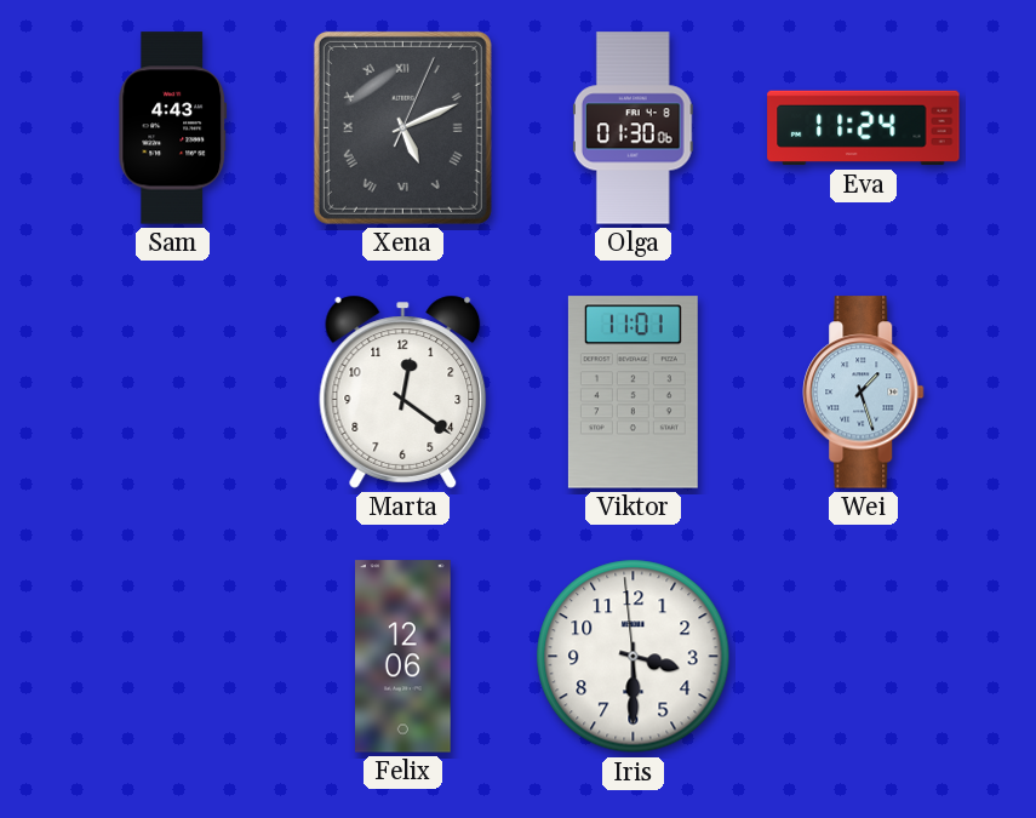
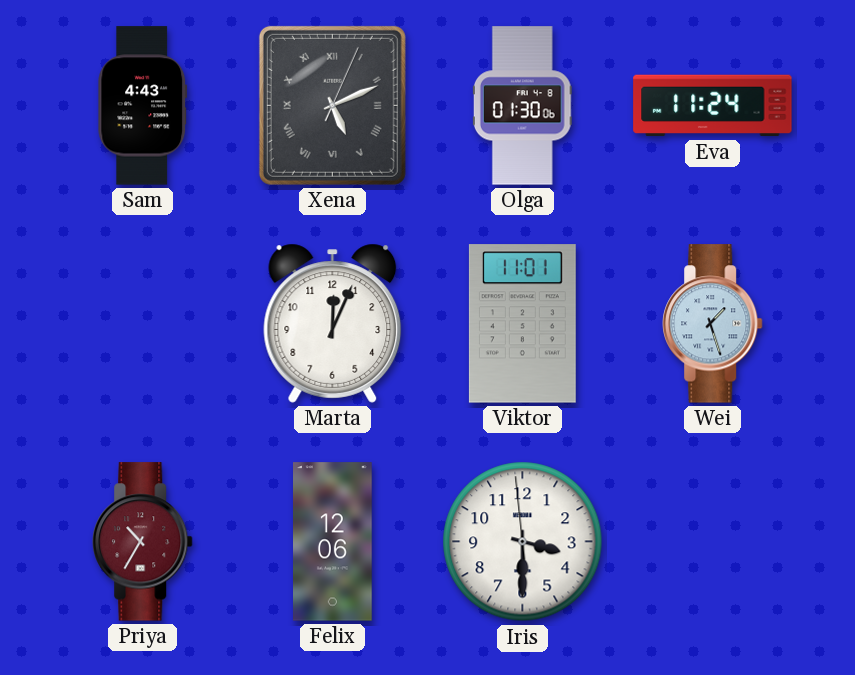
Marta: 12:21 -> 12:04 (333, 323)
Priya: none -> 10:35 (143, 542)
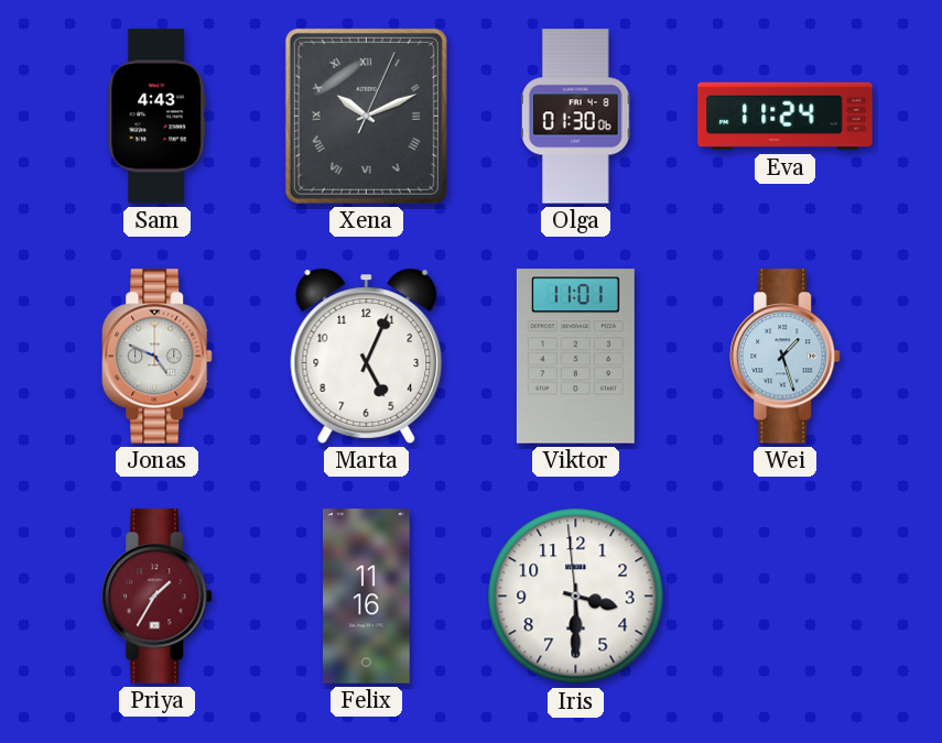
Xena: 5:11 -> 10:11 (366, 116)
Jonas: none -> 4:49 (158, 357)
Marta: 12:04 -> 5:04 (367, 356)
Priya: 10:35 -> 1:35 (158, 597)
Felix: 12:06 -> 11:16 (367, 597)
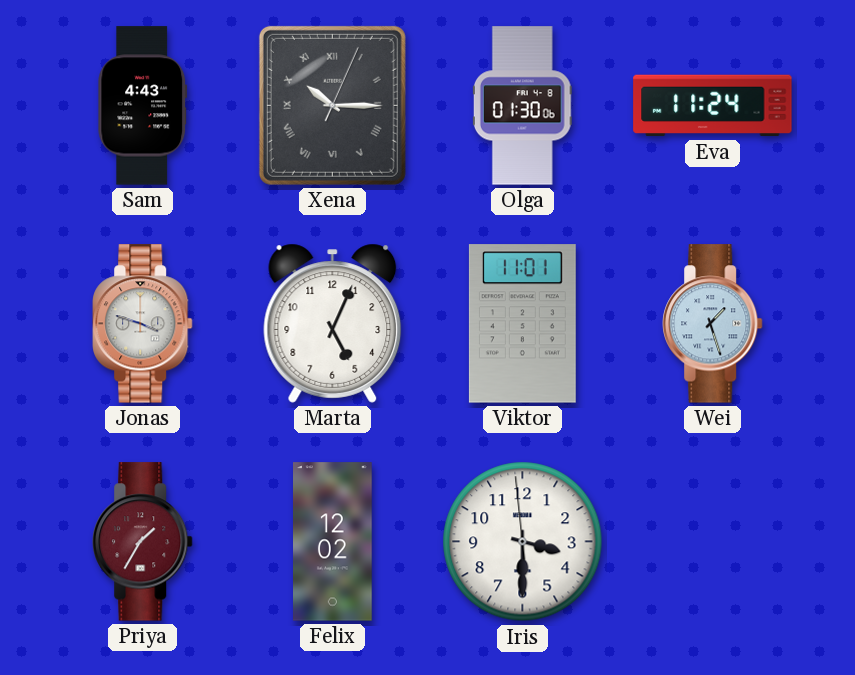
Xena: 10:11 -> 10:15 (332, 105)
Jonas: 4:49 -> 3:48 (143, 324)
Felix: 11:16 -> 12:02 (333, 542)
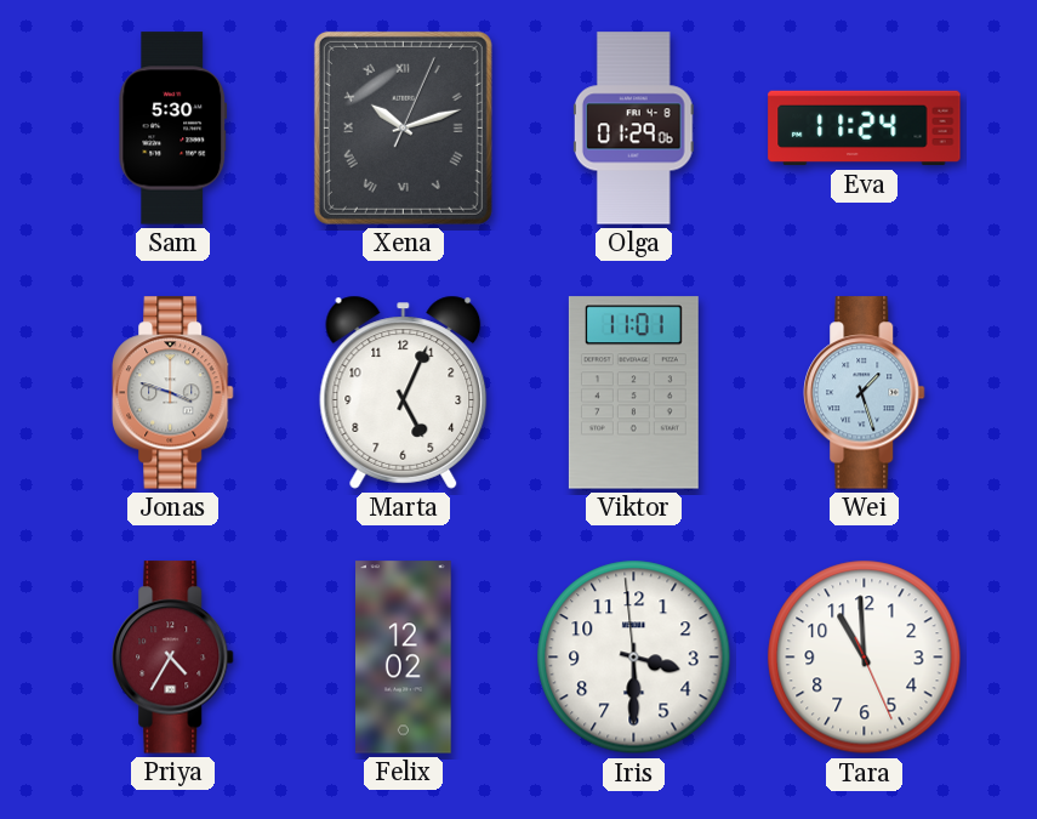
Sam: 4:43 -> 5:30 (173, 129)
Xena: 10:15 -> 10:12 (403, 127)
Olga: 01:30 -> 01:29 (633, 129)
Priya: 1:35 -> 4:35 (173, 658)
Tara: none -> 10:59 (865, 658)
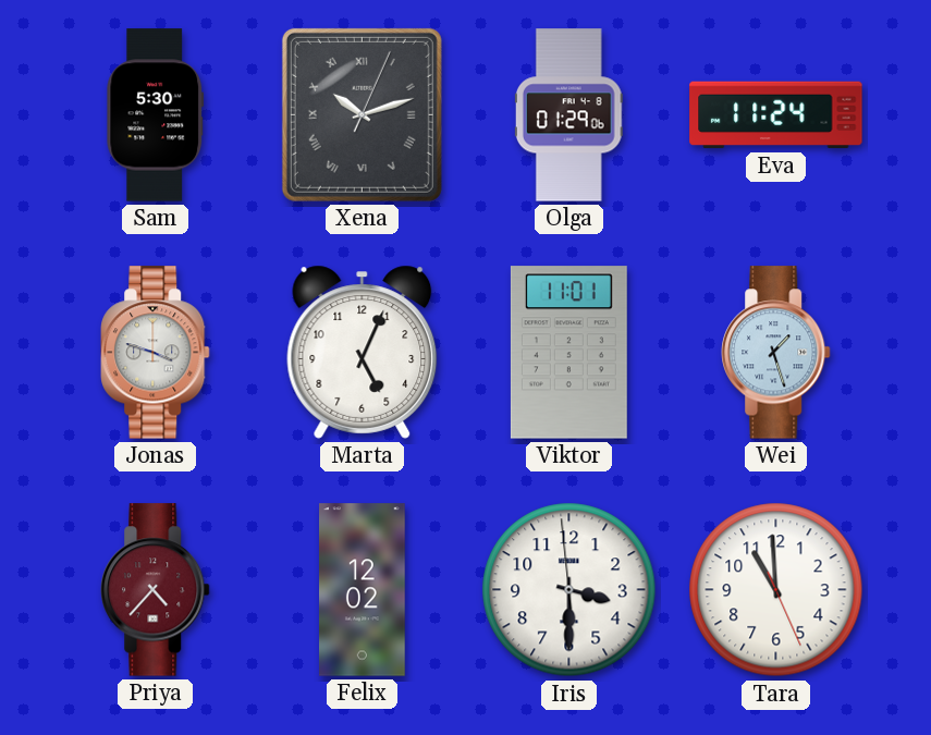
Priya: 4:35 -> 4:37 (156, 590)
